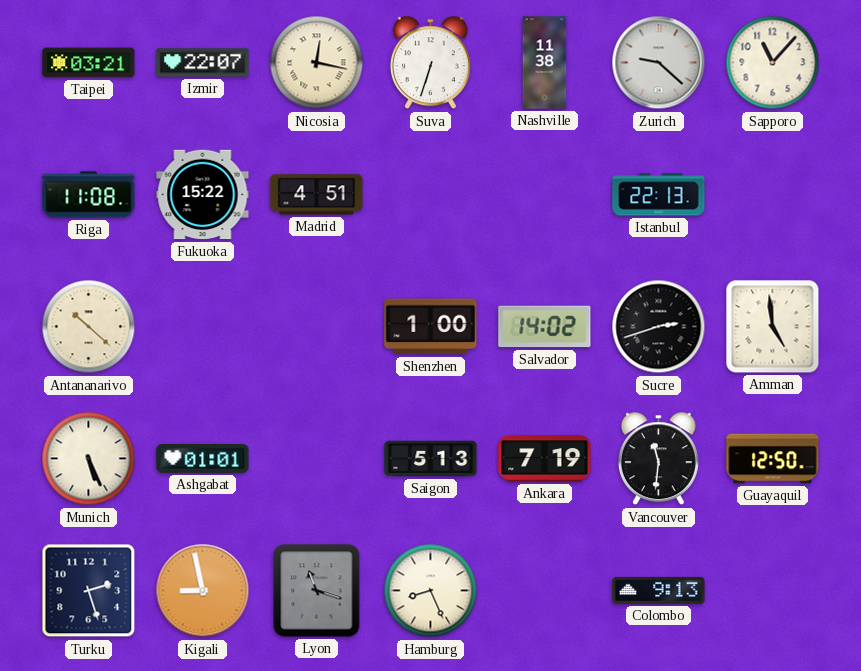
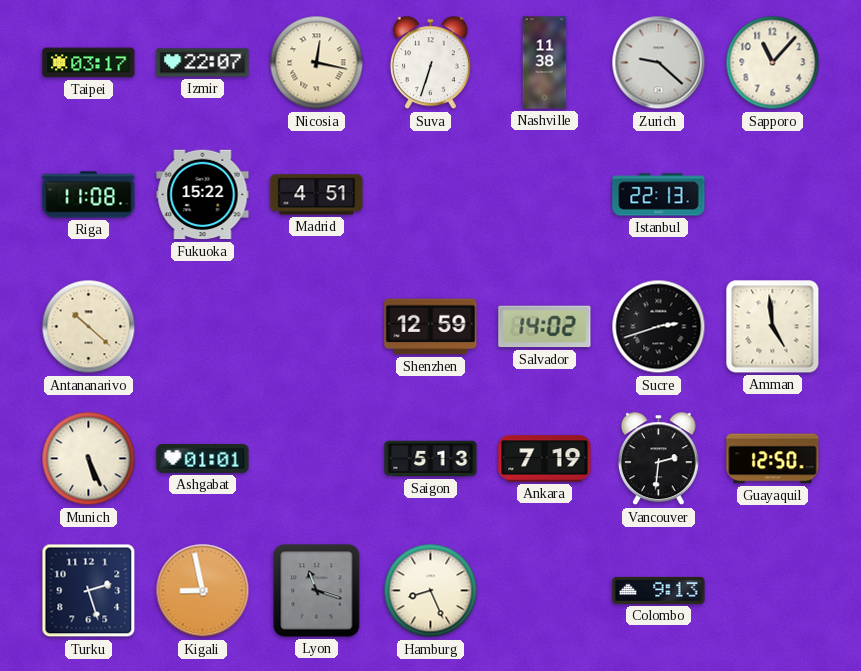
Taipei: 03:21 -> 03:17 (89, 63)
Shenzhen: 1:00 -> 12:59 (431, 327)
Vancouver: 11:31 -> 2:31 (658, 459)
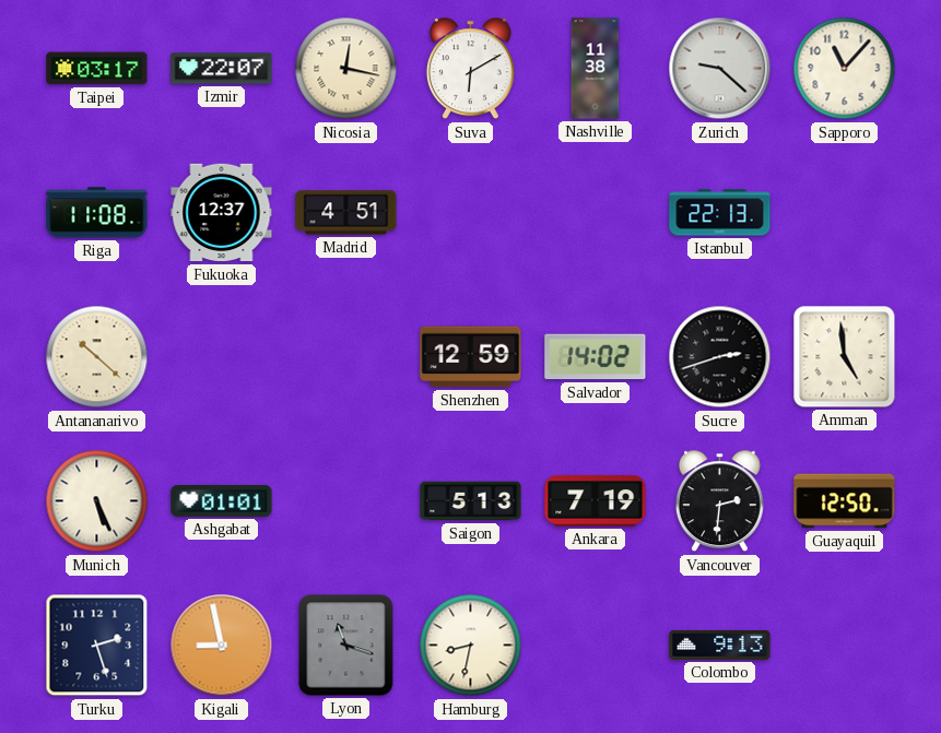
Suva: 6:33 -> 6:10 (470, 69)
Fukuoka: 15:22 -> 12:37 (222, 213)
Hamburg: 8:26 -> 8:32 (471, 646)
